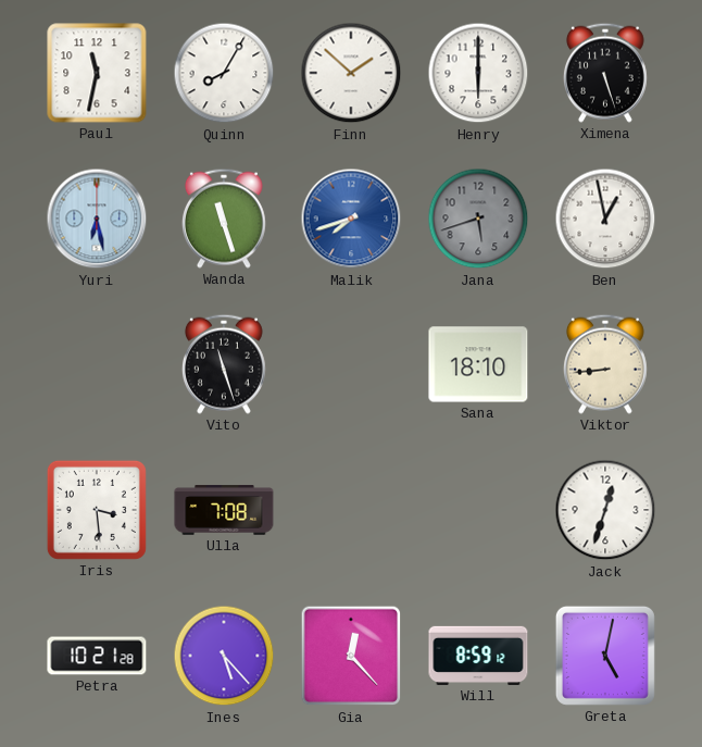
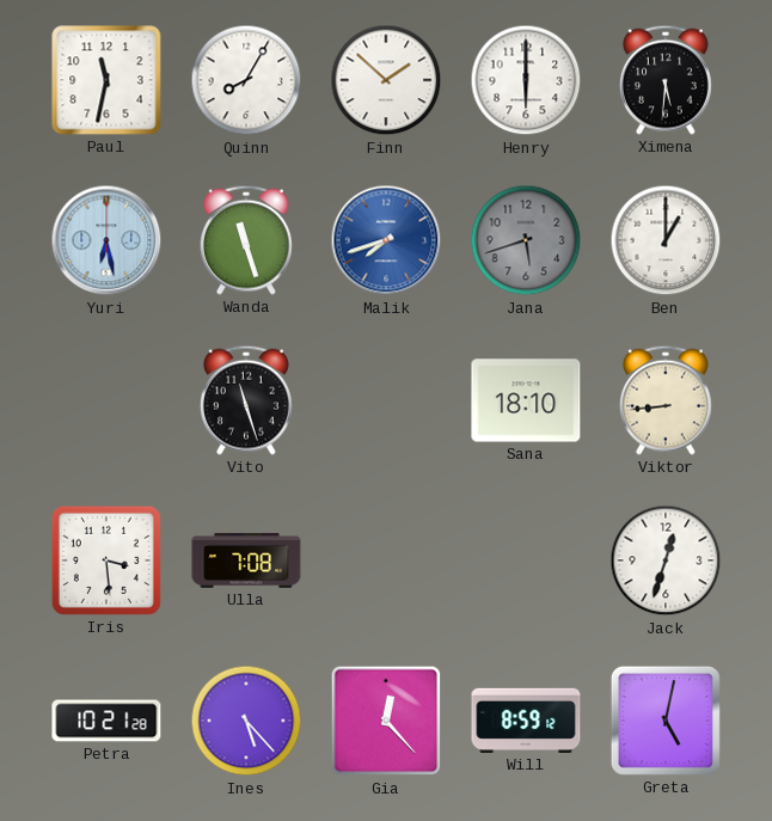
Ximena: 5:27 -> 5:31 (666, 80)
Ben: 12:58 -> 1:00 (666, 240)
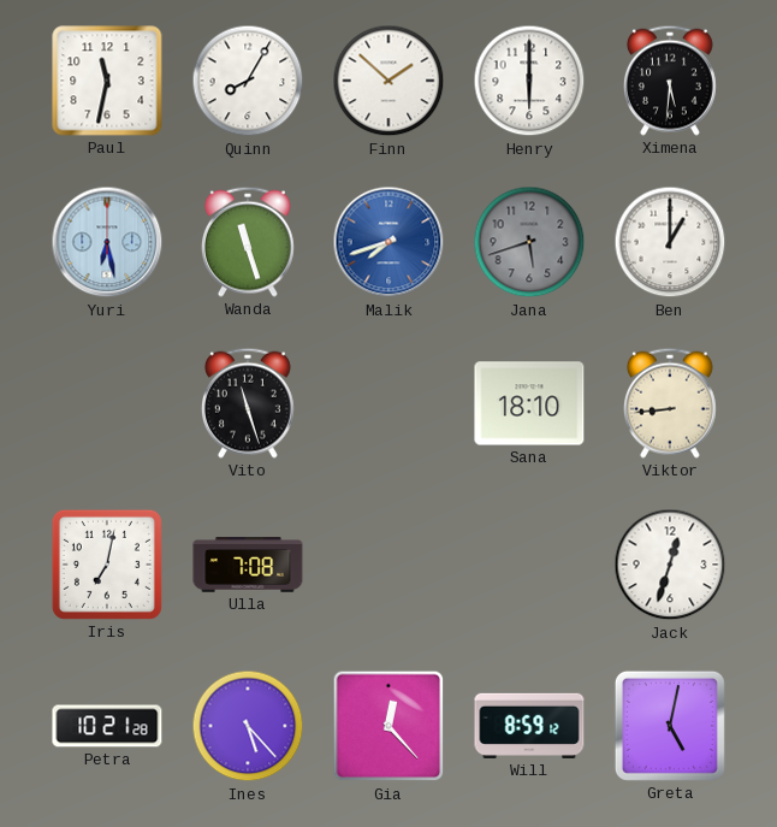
Iris: 3:29 -> 7:02 (107, 565)
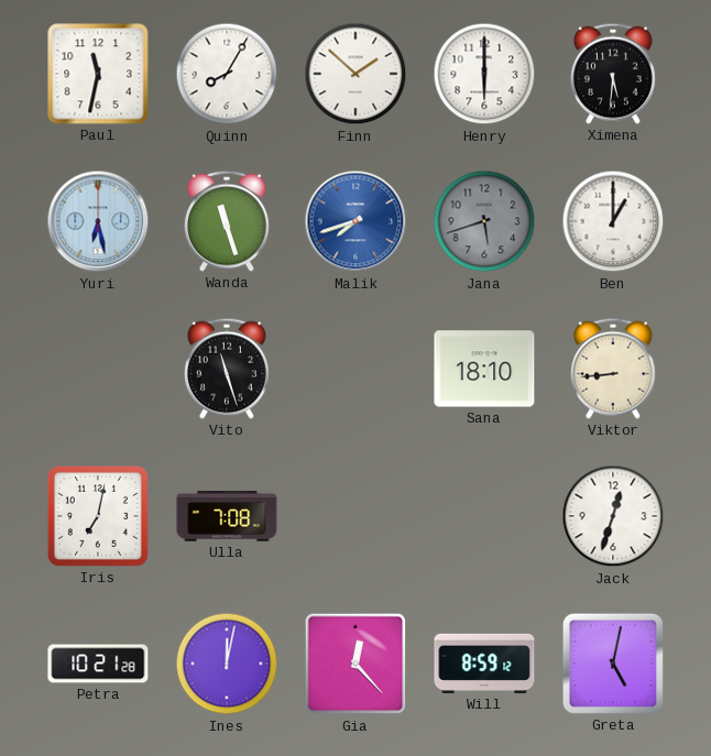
Ines: 5:23 -> 12:02 (227, 664)
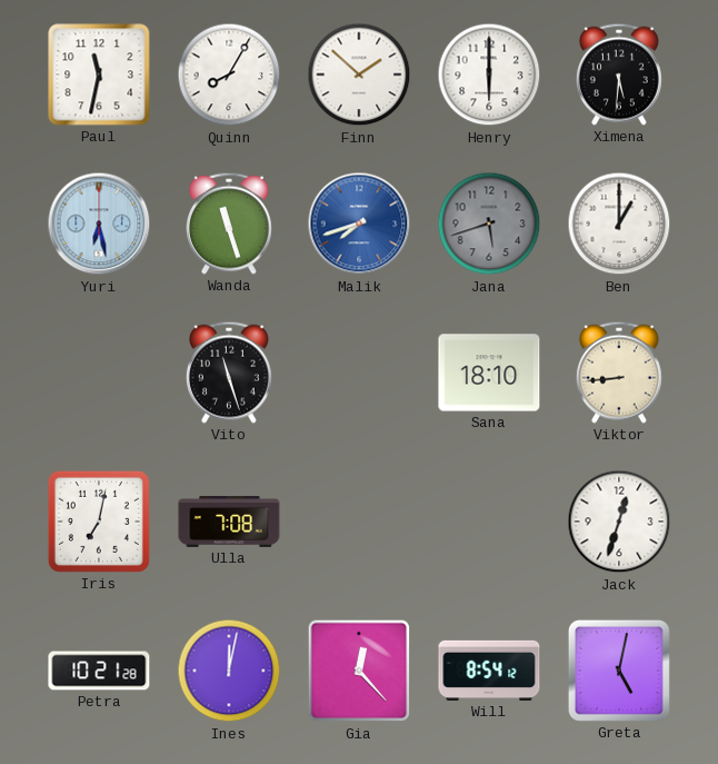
Will: 8:59 -> 8:54 (489, 671)
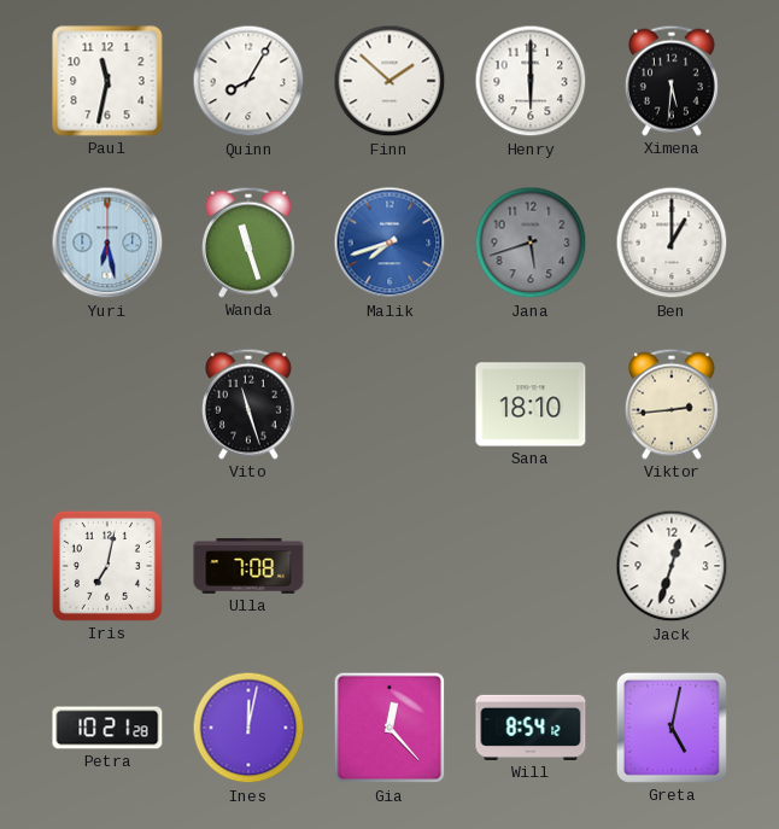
Viktor: 8:44 -> 2:44 (672, 404)
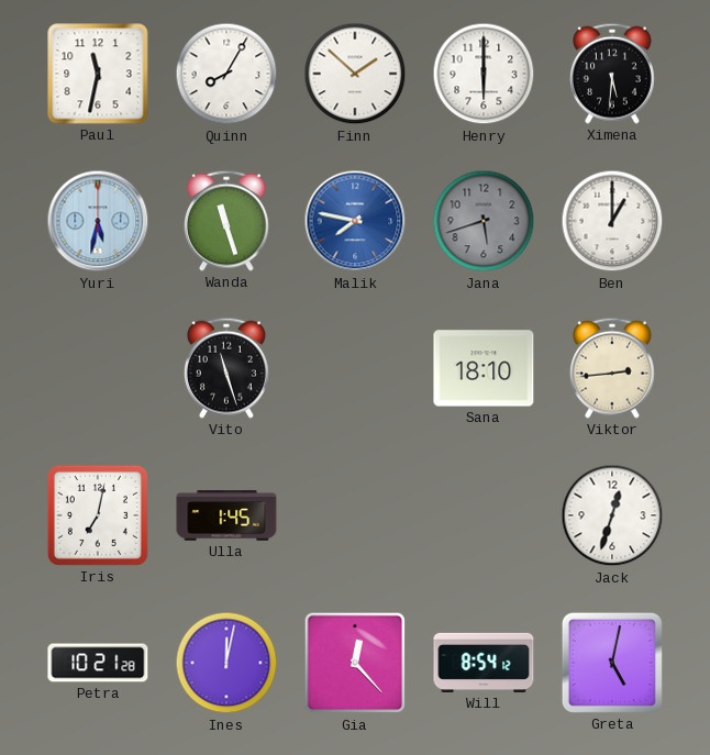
Yuri: 6:28 -> 5:32 (98, 221)
Malik: 7:42 -> 7:47 (355, 221)
Ulla: 7:08 -> 1:45 (226, 515)
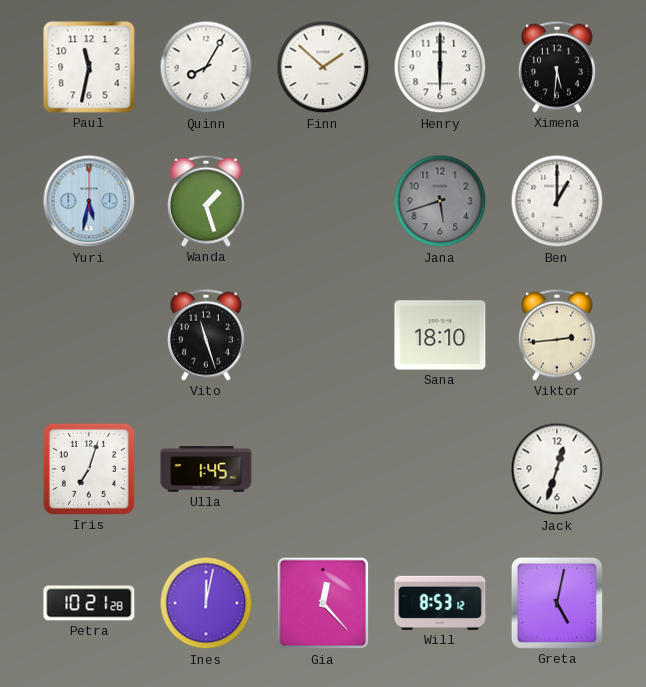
Wanda: 11:27 -> 1:27 (206, 201)
Malik: 7:47 -> none (355, 221)
Iris: 7:02 -> 7:03 (89, 469)
Will: 8:54 -> 8:53 (440, 603)
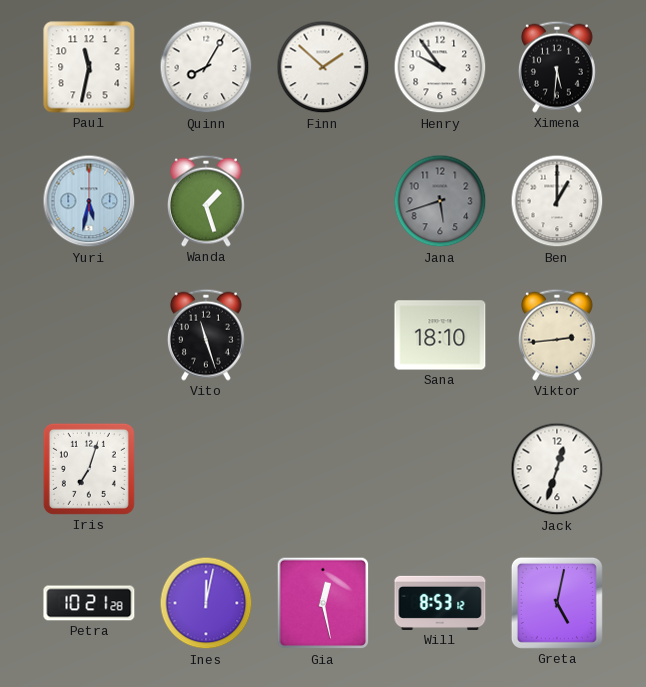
Henry: 6:00 -> 9:54 (440, 67)
Ulla: 1:45 -> none (206, 469)
Gia: 12:23 -> 12:28 (323, 603)
